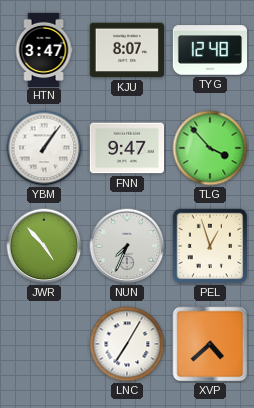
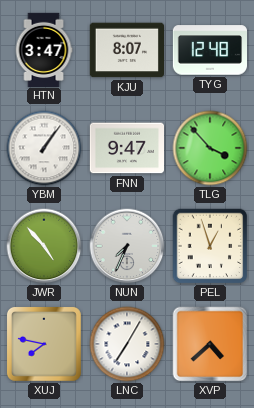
XUJ: none -> 7:47 (44, 344)
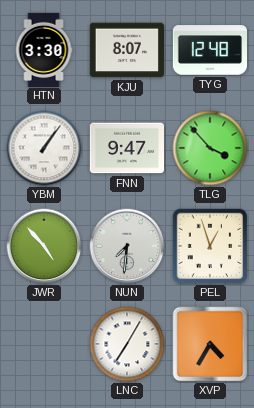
HTN: 3:47 -> 3:30 (44, 49)
NUN: 7:34 -> 7:31 (127, 246)
XUJ: 7:47 -> none (44, 344)
XVP: 4:38 -> 4:35 (210, 344)
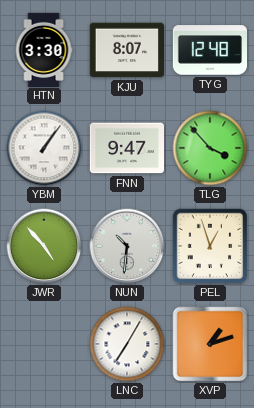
NUN: 7:31 -> 10:31 (127, 246)
XVP: 4:35 -> 1:12 (210, 344)
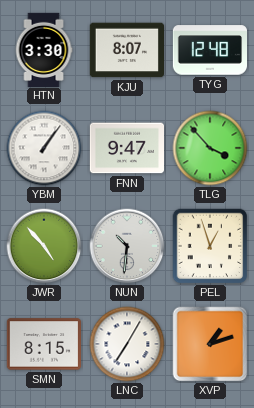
SMN: none -> 8:15 (43, 344)
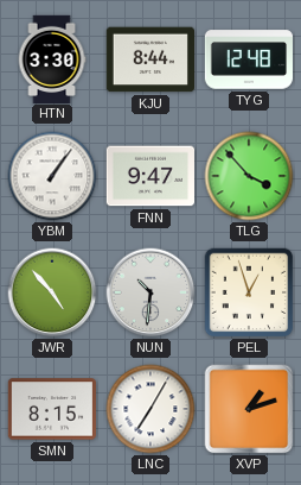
KJU: 8:07 -> 8:44 (149, 59)
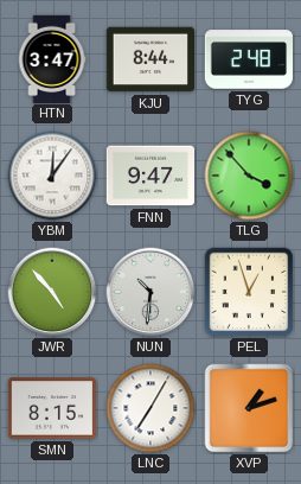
HTN: 3:30 -> 3:47 (52, 58)
TYG: 12:48 -> 2:48 (248, 59)
YBM: 1:06 -> 12:06 (52, 176)
